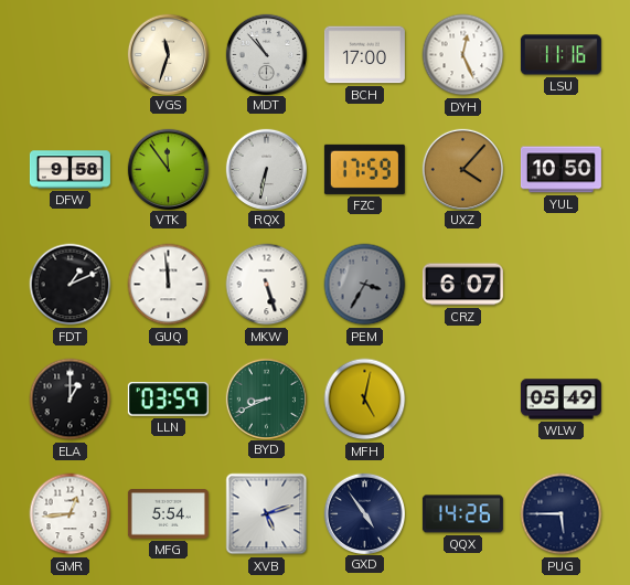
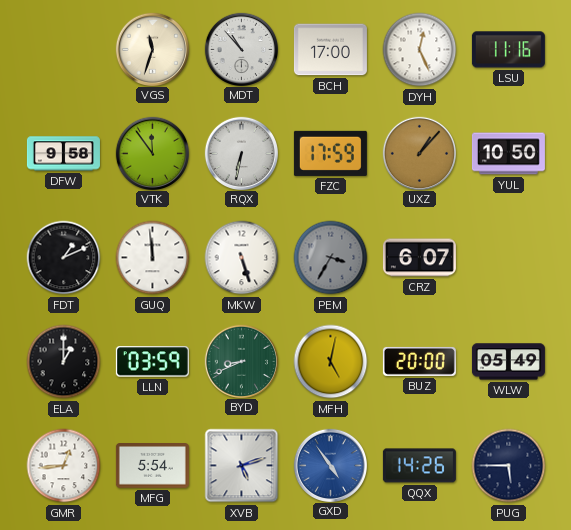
UXZ: 4:07 -> 1:07 (419, 153)
BUZ: none -> 20:00 (419, 361)
GXD dial: navy -> blue (330, 465)
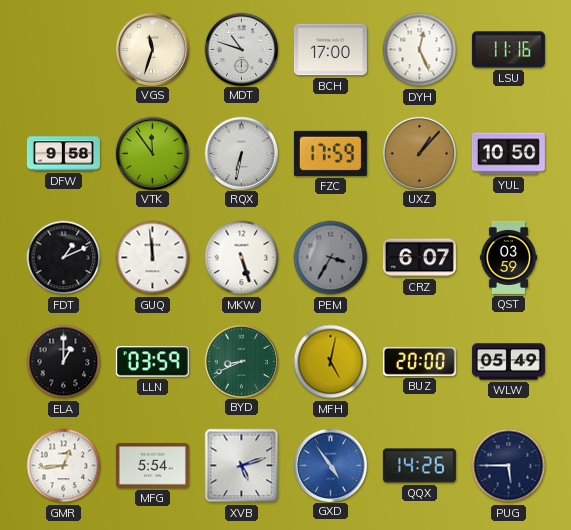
MDT: 10:53 -> 10:48 (241, 49)
QST: none -> 03:59 (508, 257)
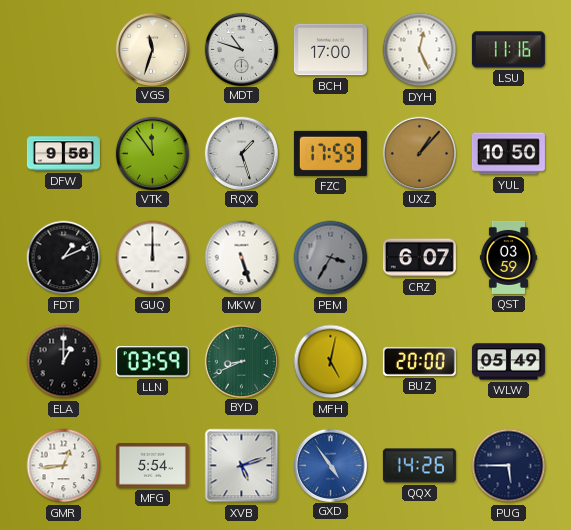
RQX: 6:32 -> 1:27 (241, 153)
GUQ: 11:59 -> 12:00 (153, 258)
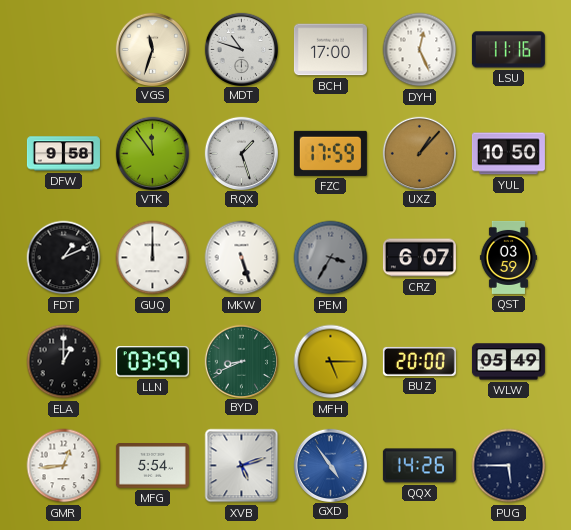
MFH: 5:02 -> 5:15 (331, 362)
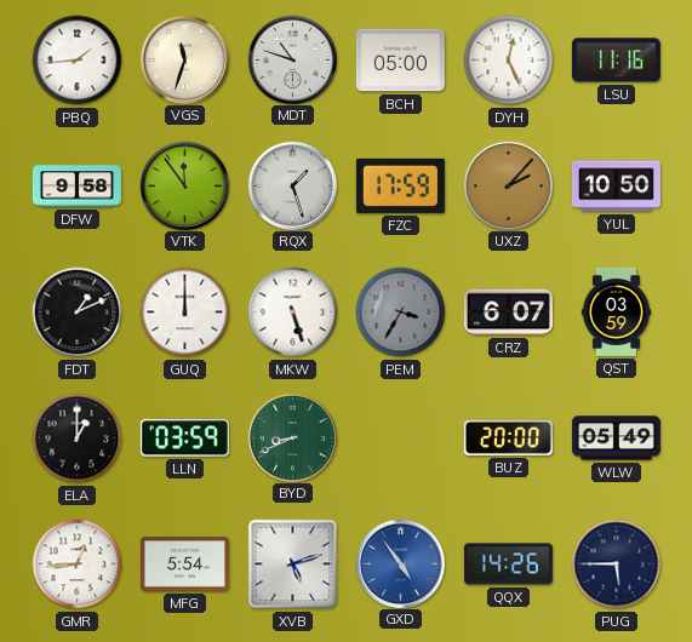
PBQ: none -> 1:44 (78, 61)
BCH: 17:00 -> 05:00 (400, 61)
UXZ: 1:07 -> 2:07 (508, 185)
MFH: 5:15 -> none (331, 362)
